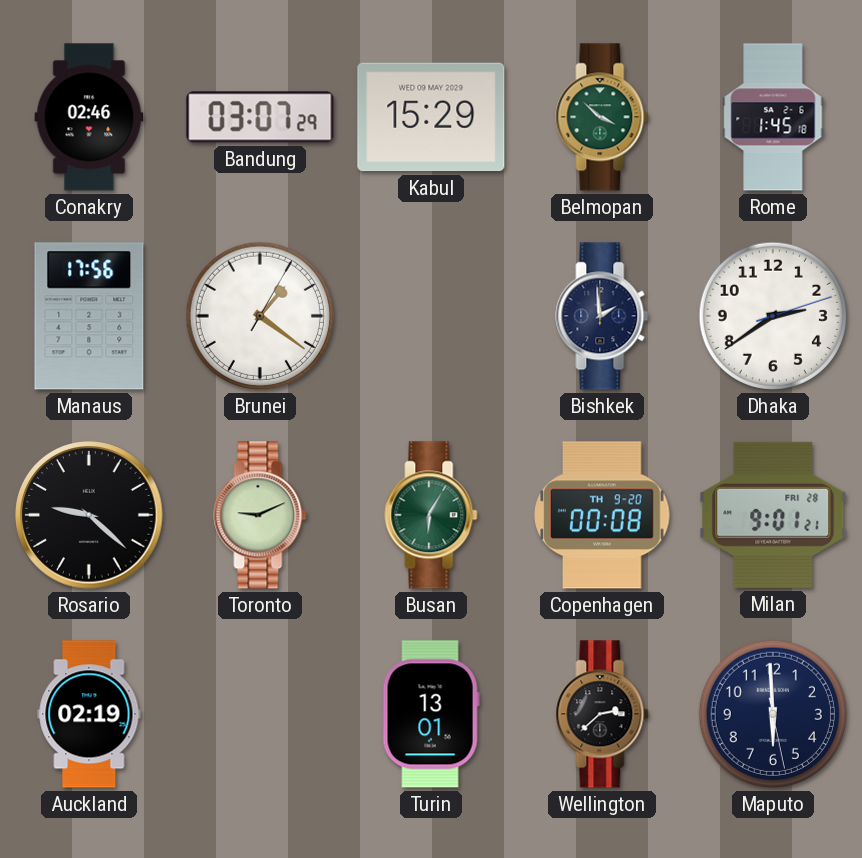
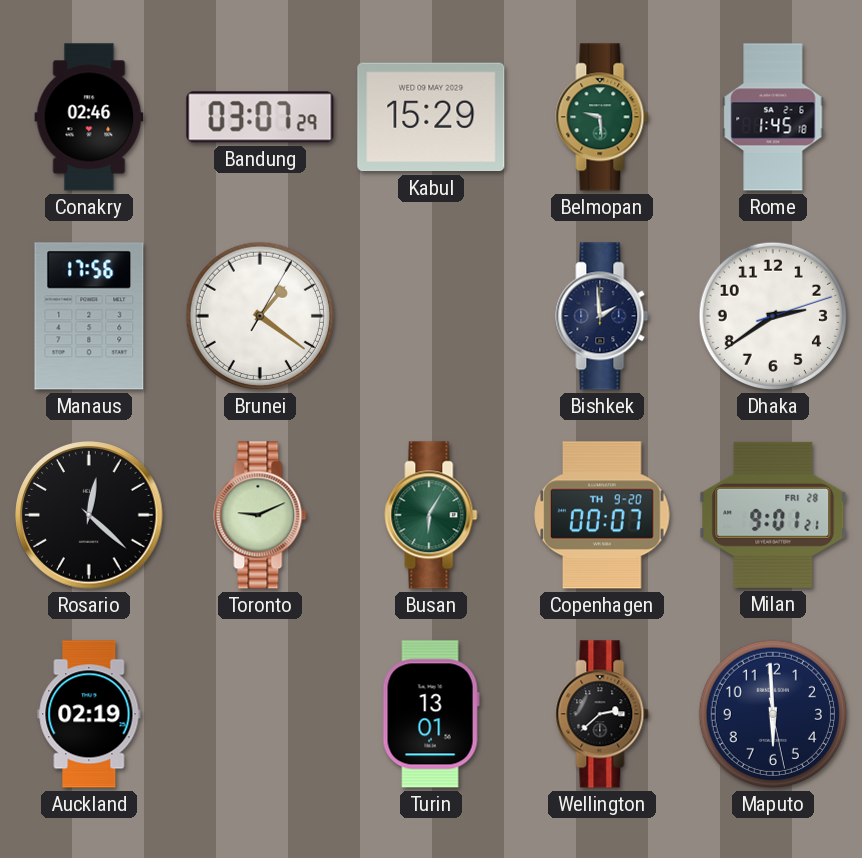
Belmopan: 3:52 -> 9:29 (602, 117)
Rosario: 9:22 -> 12:22 (89, 515)
Copenhagen: 00:08 -> 00:07 (602, 515)
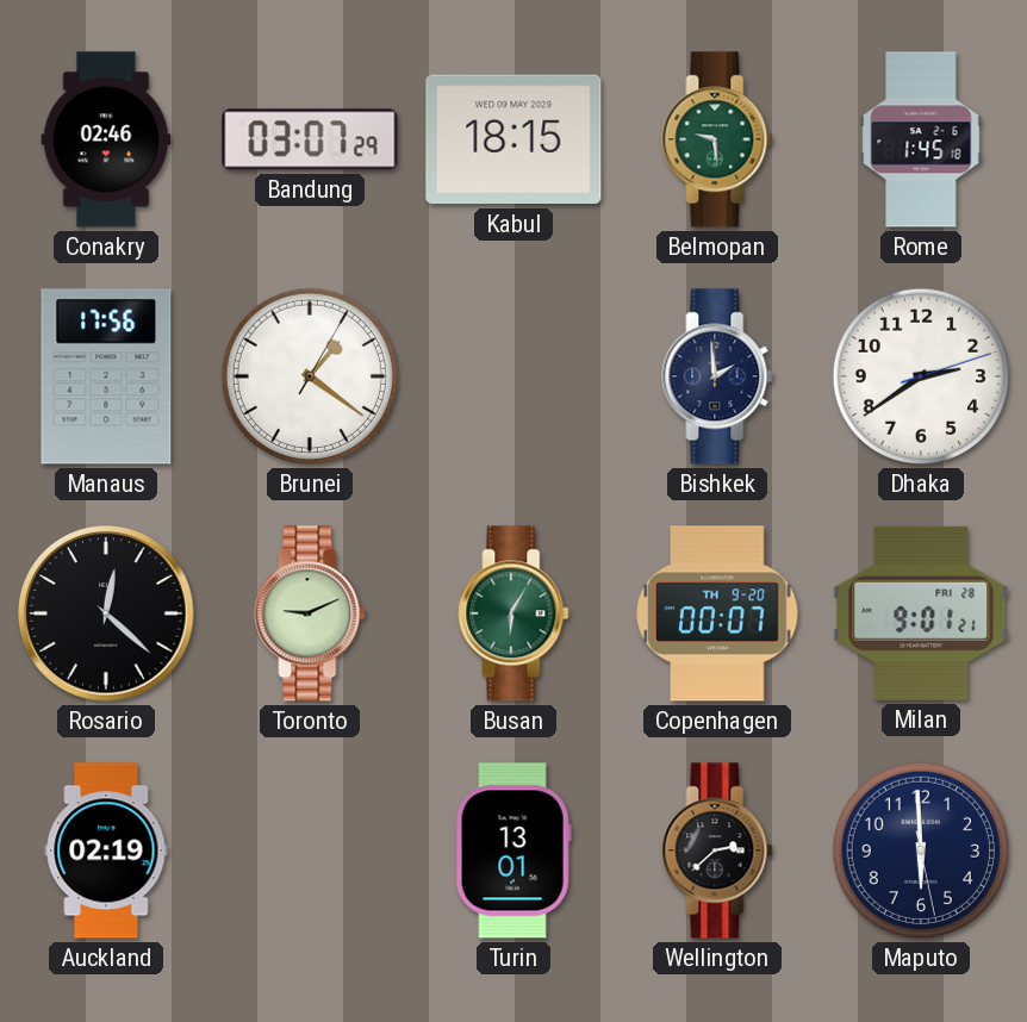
Kabul: 15:29 -> 18:15 (513, 139)
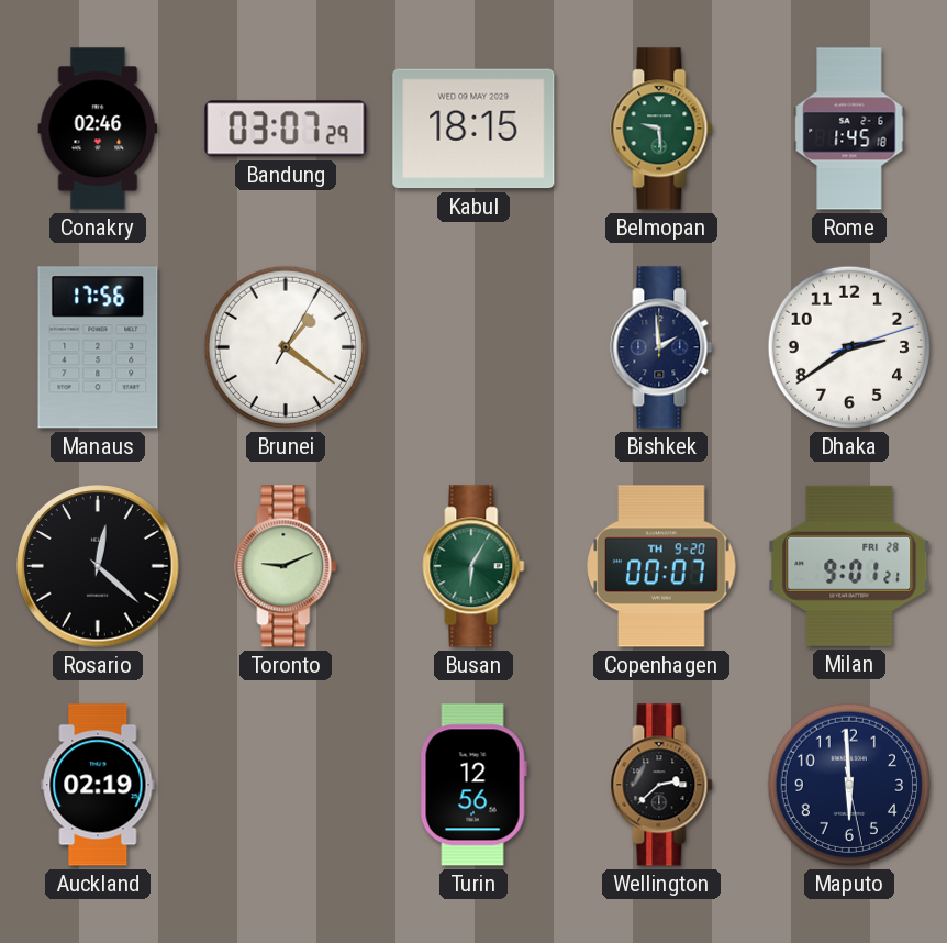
Turin: 13:01 -> 12:56 (473, 785)
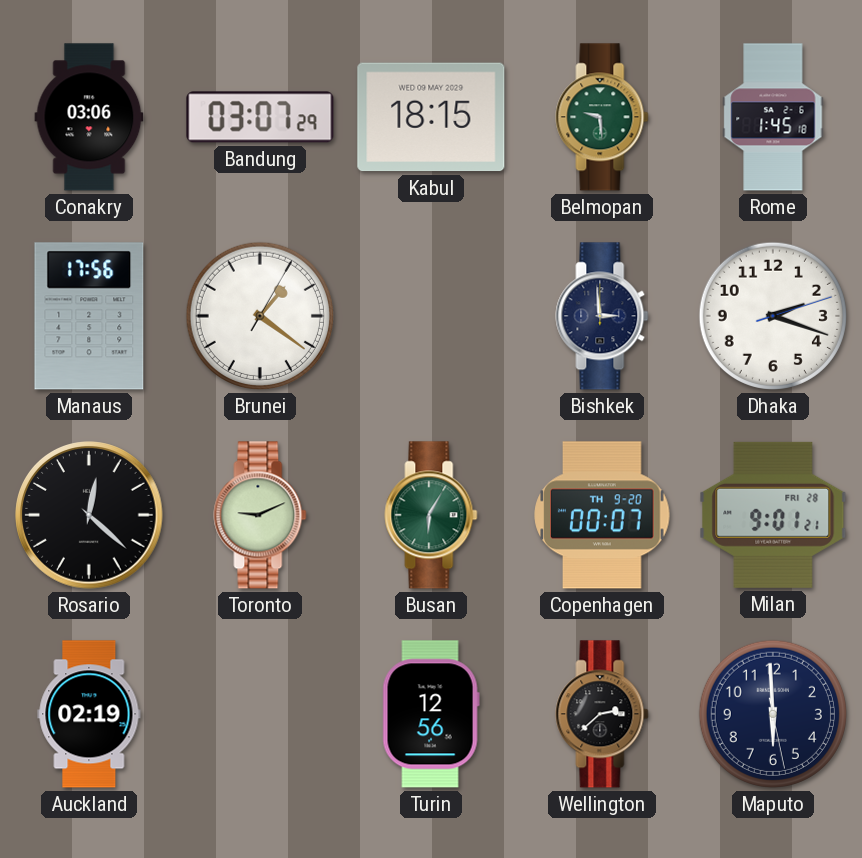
Conakry: 02:46 -> 03:06 (89, 117)
Bishkek: 1:59 -> 2:59 (602, 316)
Dhaka: 2:39 -> 2:18 (773, 316)
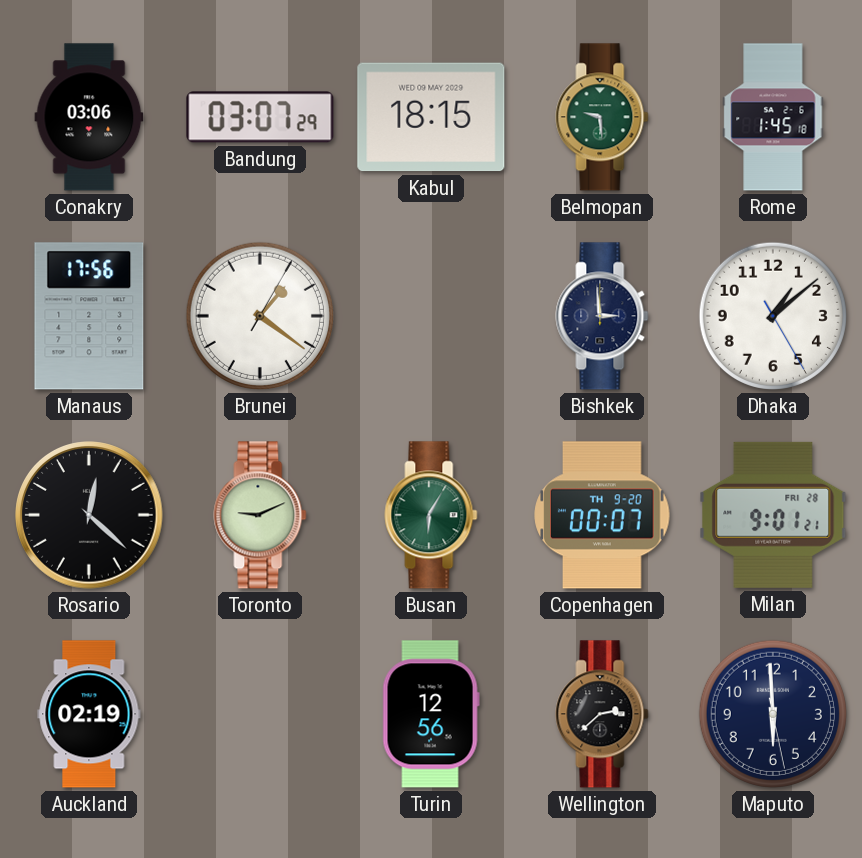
Dhaka: 2:18 -> 1:08 (773, 316)
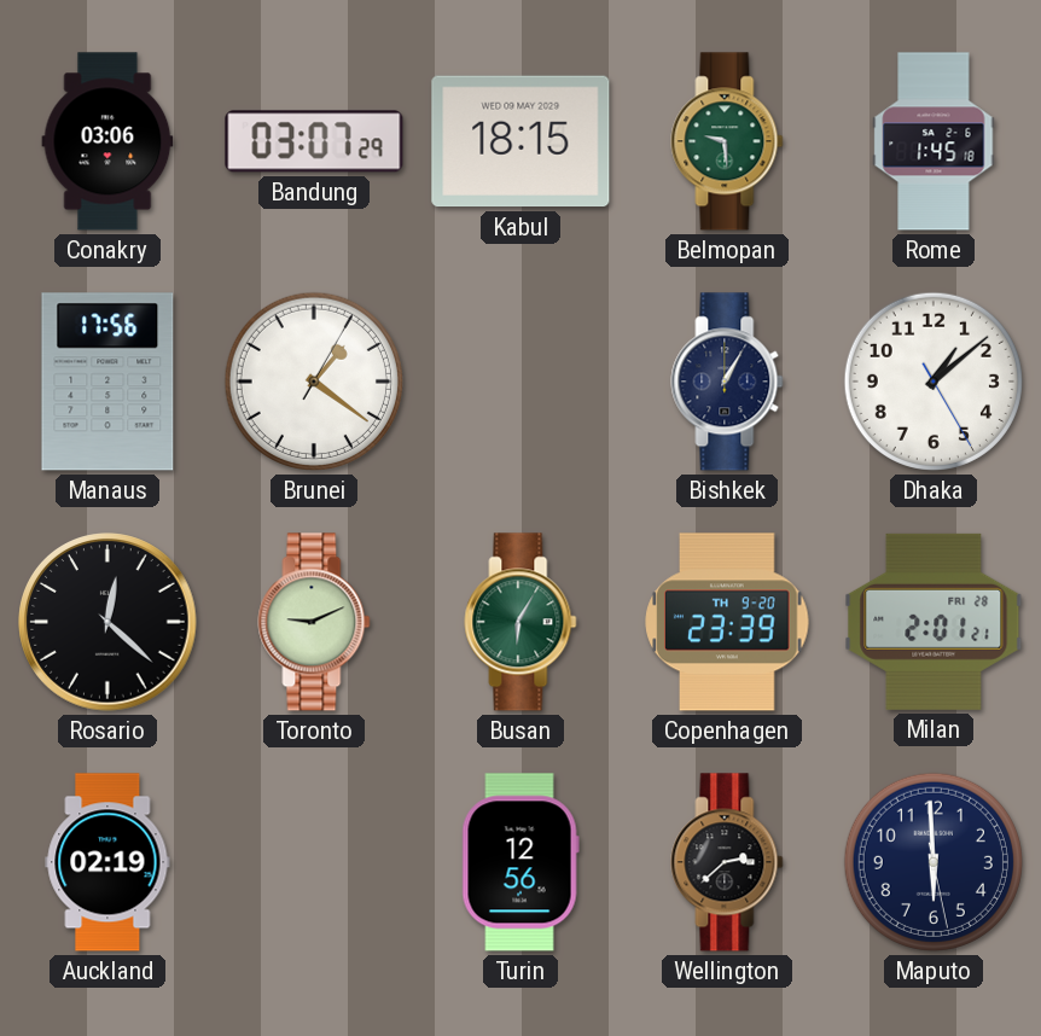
Bishkek: 2:59 -> 1:05 (727, 382)
Copenhagen: 00:07 -> 23:39 (727, 622)
Milan: 9:01 -> 2:01 (934, 622)
